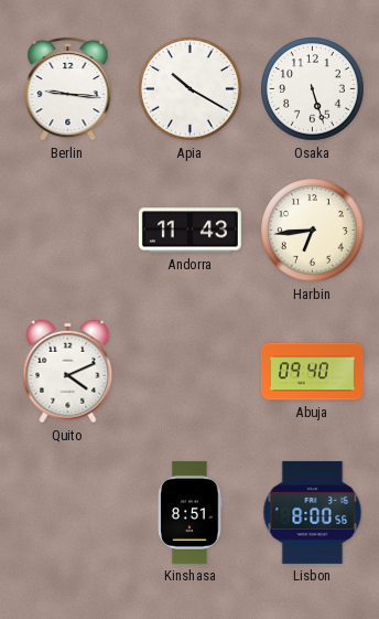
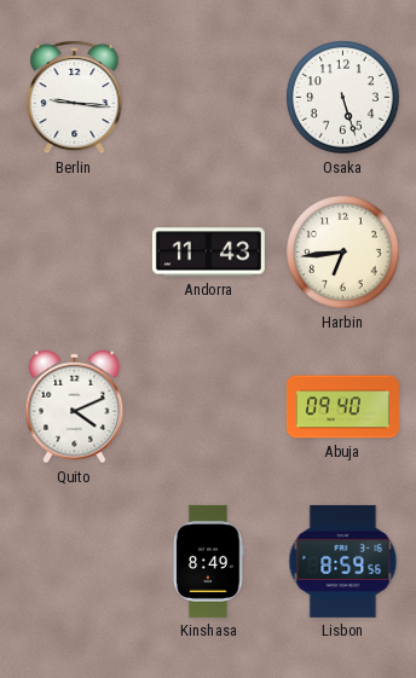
Apia: 10:20 -> none (191, 89)
Kinshasa: 8:51 -> 8:49 (208, 561)
Lisbon: 8:00 -> 8:59 (343, 561)
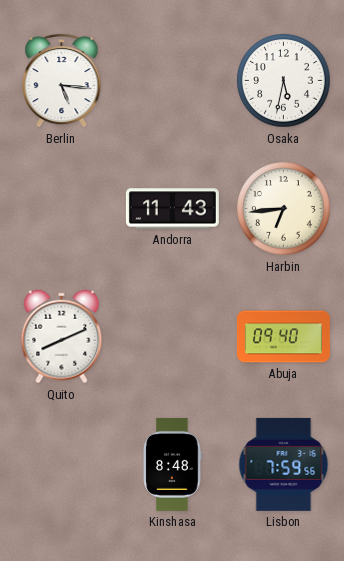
Berlin: 9:16 -> 5:16 (62, 80)
Osaka: 5:27 -> 5:32 (284, 81)
Quito: 4:11 -> 8:11 (62, 337)
Kinshasa: 8:49 -> 8:48 (172, 464)
Lisbon: 8:59 -> 7:59 (284, 464)
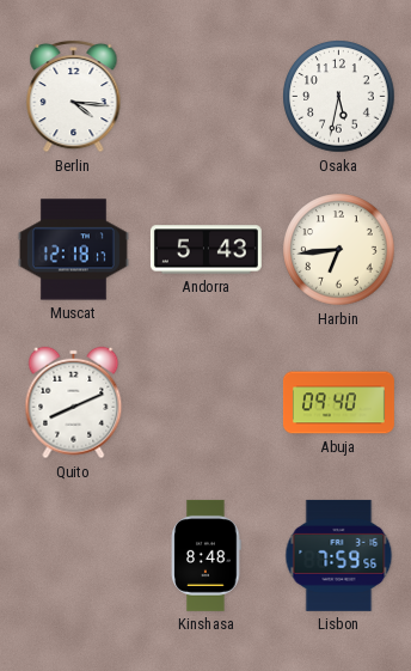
Berlin: 5:16 -> 4:16 (74, 96)
Muscat: none -> 12:18 (73, 250)
Andorra: 11:43 -> 5:43 (205, 250)
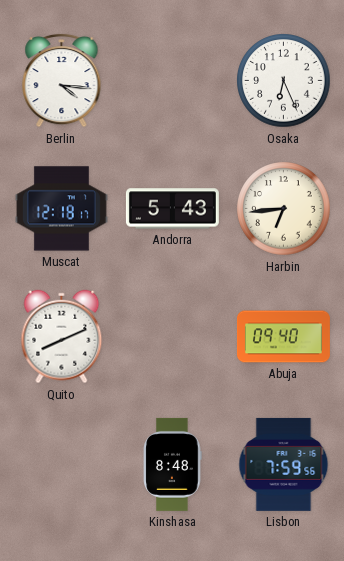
Osaka: 5:32 -> 6:26 (284, 81)
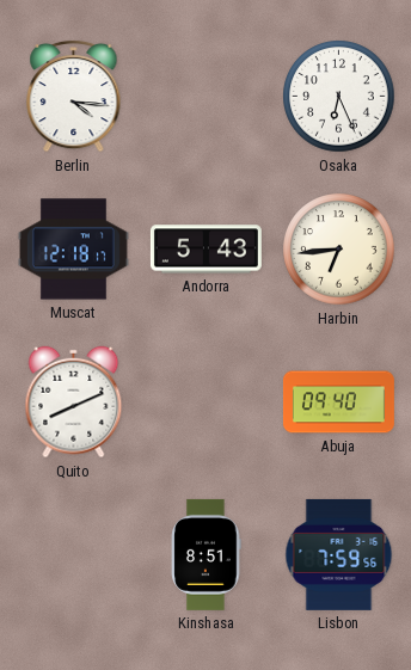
Kinshasa: 8:48 -> 8:51 (205, 554)
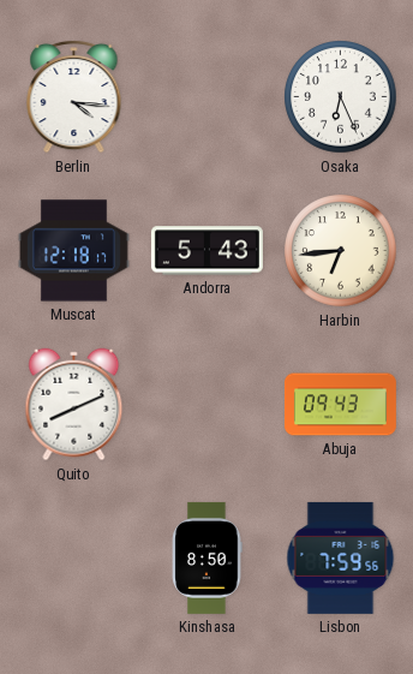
Abuja: 09:40 -> 09:43 (340, 405)
Kinshasa: 8:51 -> 8:50 (206, 557)
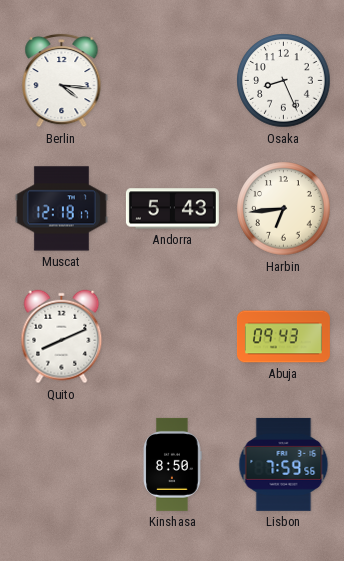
Osaka: 6:26 -> 8:26 (284, 81)
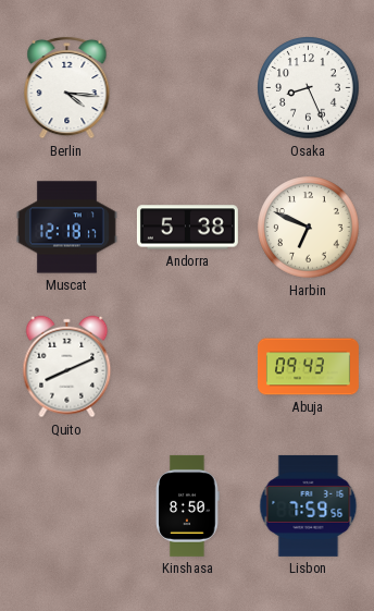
Andorra: 5:43 -> 5:38 (187, 228)
Harbin: 6:44 -> 6:49 (309, 228)
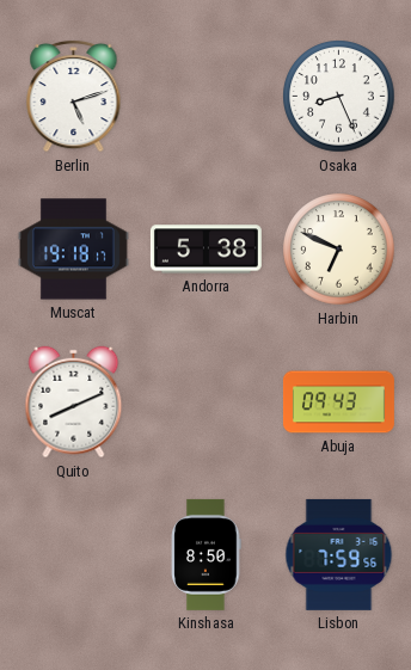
Berlin: 4:16 -> 5:12 (74, 96)
Muscat: 12:18 -> 19:18 (73, 250)
